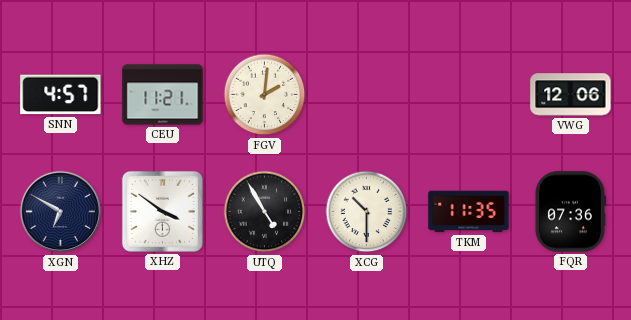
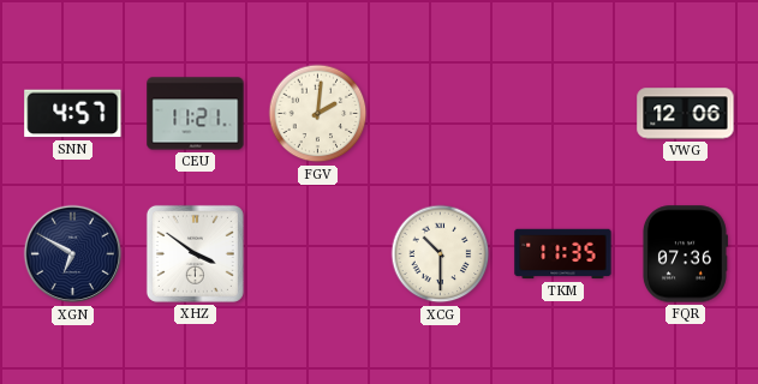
UTQ: 4:55 -> none (265, 212)
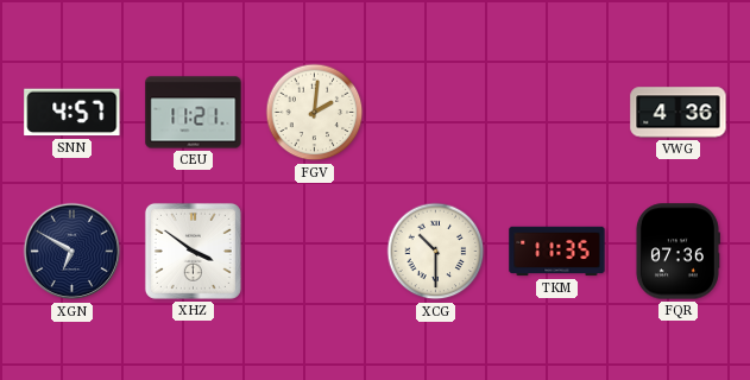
VWG: 12:06 -> 4:36 (679, 113)
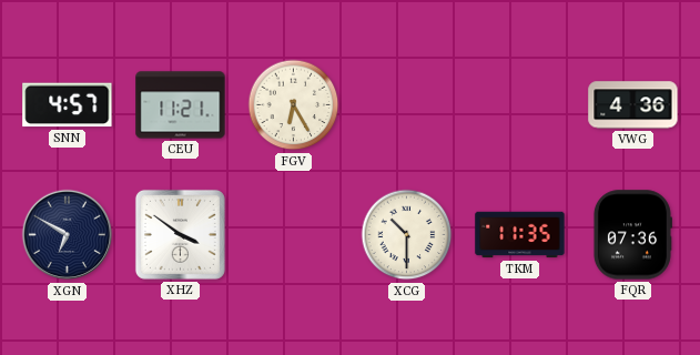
FGV: 2:01 -> 6:25 (294, 105)
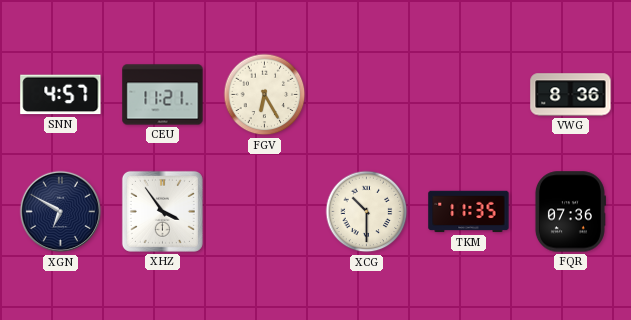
VWG: 4:36 -> 8:36 (571, 95)
XHZ: 3:51 -> 3:54 (162, 211)
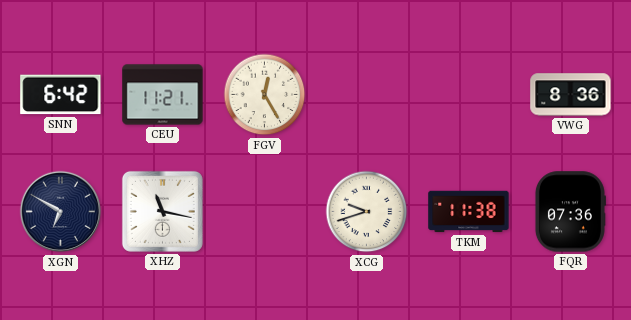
SNN: 4:57 -> 6:42 (61, 95)
FGV: 6:25 -> 12:25 (265, 95)
XHZ: 3:54 -> 11:17 (162, 211)
XCG: 10:30 -> 9:42 (367, 212)
TKM: 11:35 -> 11:38 (469, 212)
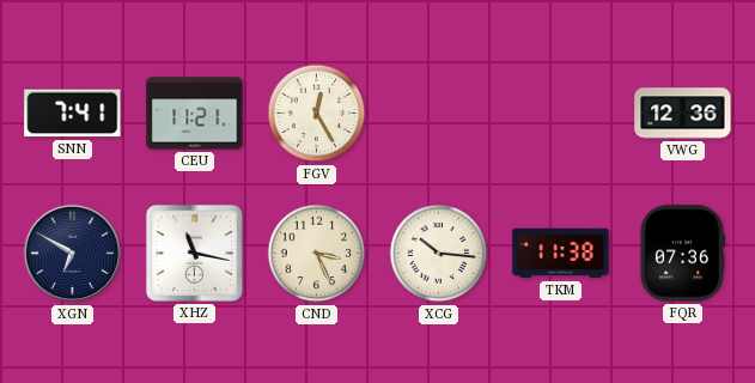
SNN: 6:42 -> 7:41 (73, 114)
VWG: 8:36 -> 12:36 (683, 114)
CND: none -> 3:26 (317, 254)
XCG: 9:42 -> 10:16 (439, 254)
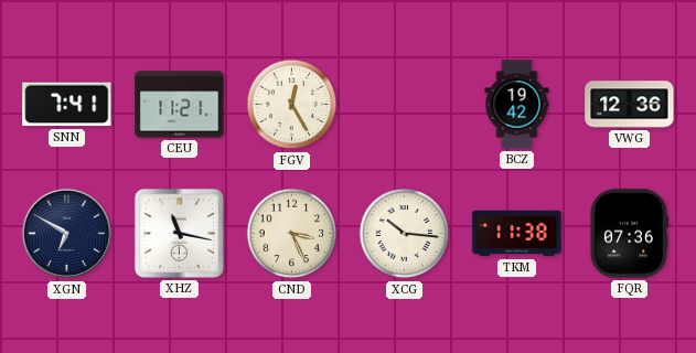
BCZ: none -> 19:42 (517, 105)
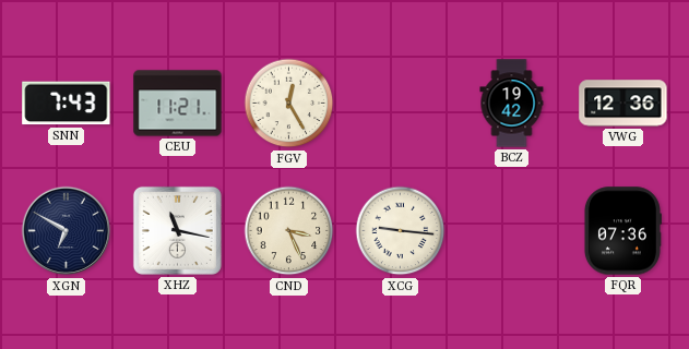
SNN: 7:41 -> 7:43 (67, 104)
XCG: 10:16 -> 9:16 (401, 231)
TKM: 11:38 -> none (517, 234)
